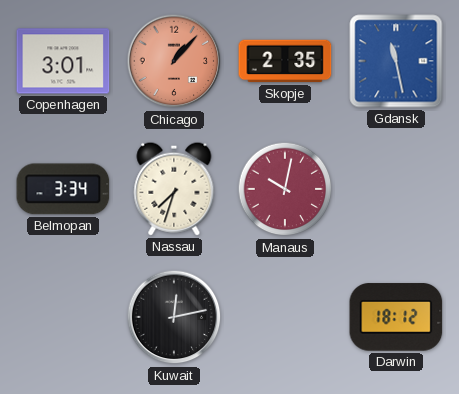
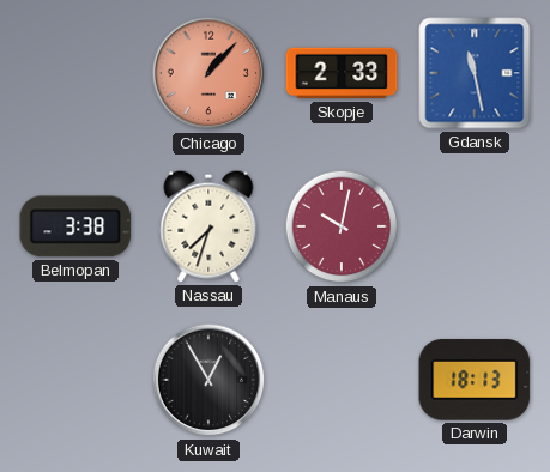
Copenhagen: 3:01 -> none (63, 61)
Skopje: 2:35 -> 2:33 (342, 73)
Belmopan: 3:34 -> 3:38 (75, 226)
Kuwait: 12:13 -> 12:55 (208, 380)
Darwin: 18:12 -> 18:13 (475, 380)
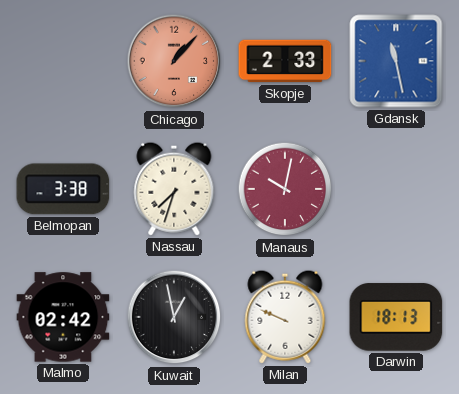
Malmo: none -> 02:42 (63, 317)
Kuwait: 12:55 -> 12:58 (174, 317)
Milan: none -> 9:49 (285, 317)
